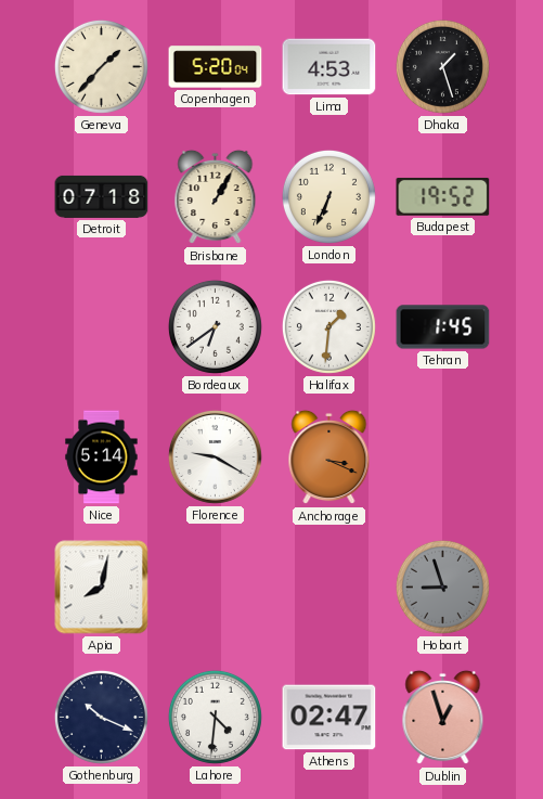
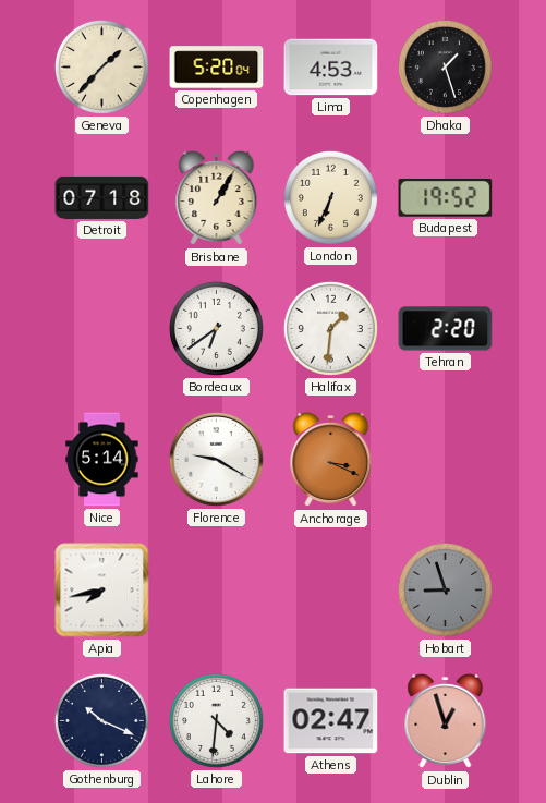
Tehran: 1:45 -> 2:20 (446, 329)
Apia: 8:02 -> 7:43 (102, 591)
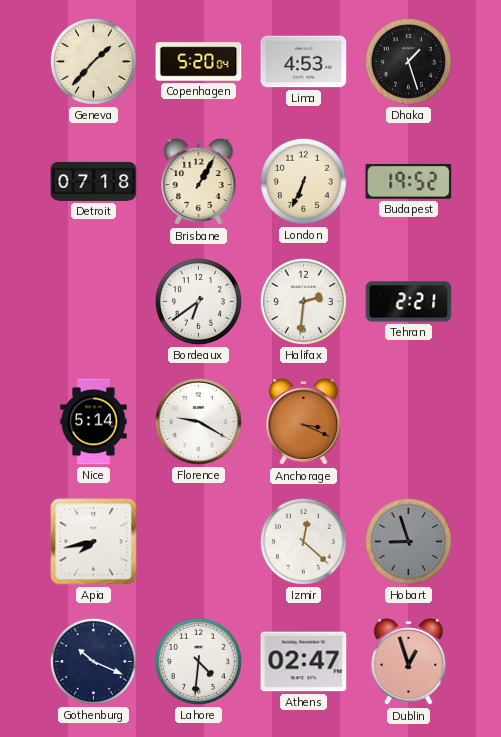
Halifax: 1:31 -> 2:31 (303, 301)
Tehran: 2:20 -> 2:21 (409, 302)
Izmir: none -> 12:22 (303, 541)
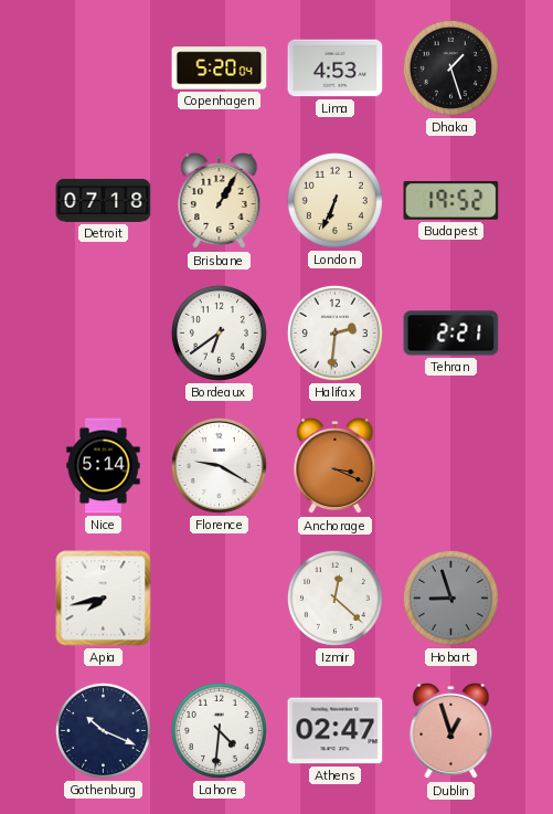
Geneva: 1:37 -> none (93, 61)
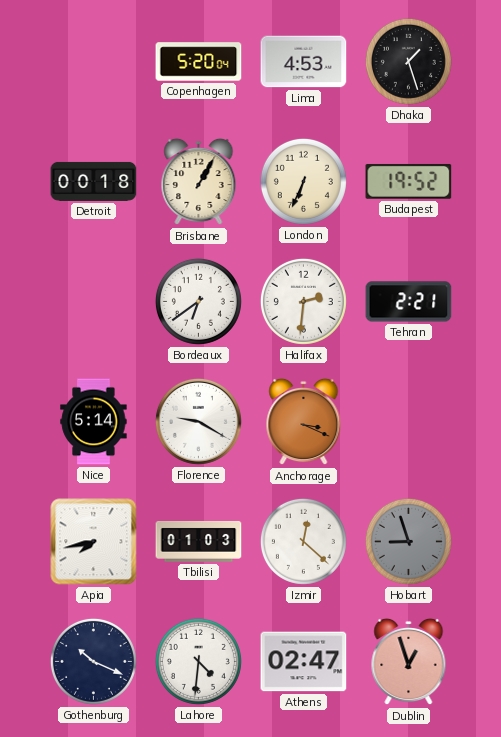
Detroit: 07:18 -> 00:18 (94, 181)
Tbilisi: none -> 01:03 (199, 541)
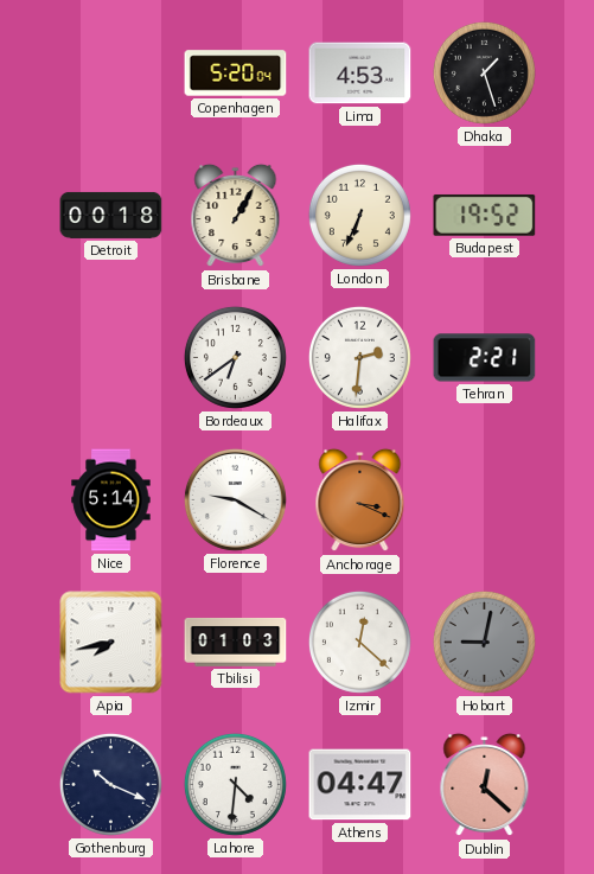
Hobart: 8:57 -> 9:02 (484, 642)
Athens: 02:47 -> 04:47 (360, 785)
Dublin: 12:57 -> 12:22 (485, 785)
